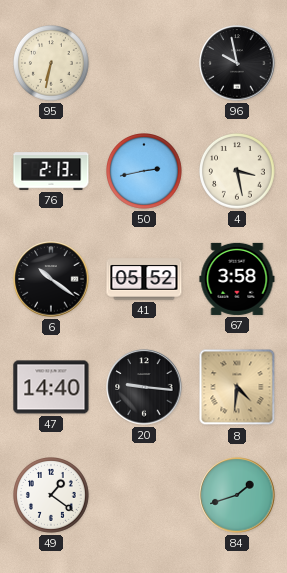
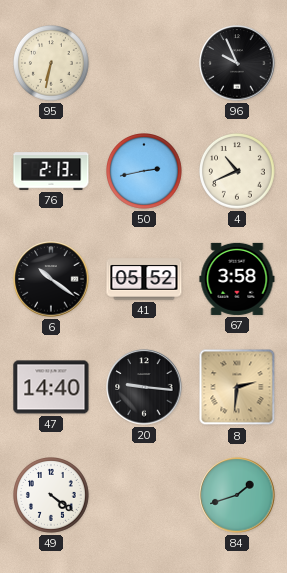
96: 9:58 -> 9:56 (237, 63)
4: 3:28 -> 10:41 (238, 172)
8: 4:31 -> 2:31 (237, 387)
49: 1:21 -> 4:21 (52, 496)
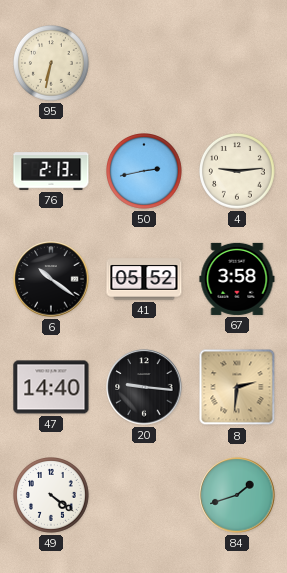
96: 9:56 -> none (237, 63)
4: 10:41 -> 9:14 (238, 172)
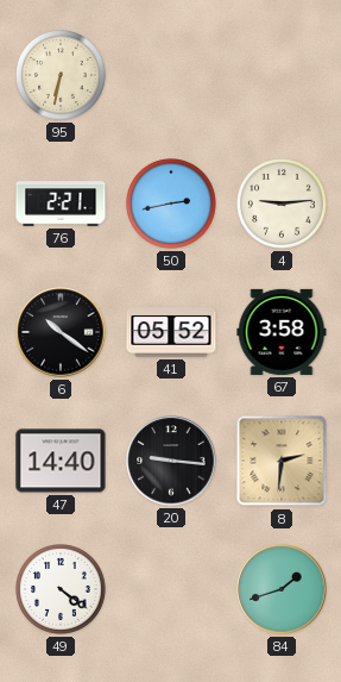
76: 2:13 -> 2:21 (61, 204)
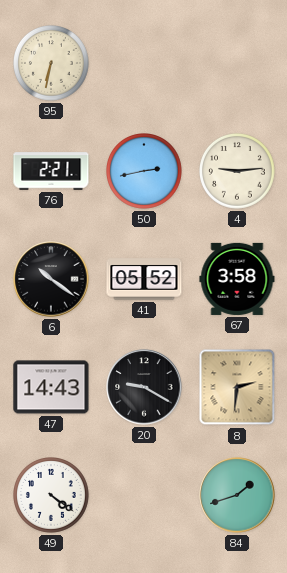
47: 14:40 -> 14:43 (51, 387)
20: 9:16 -> 9:20 (144, 387)
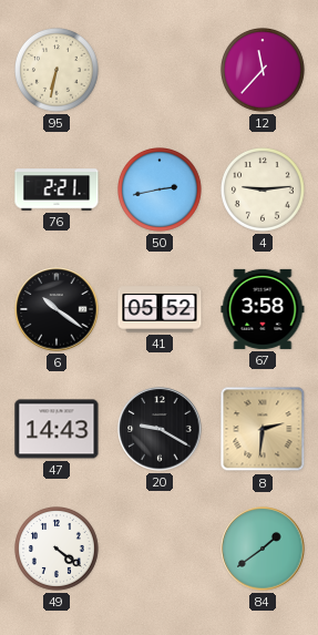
12: none -> 11:37 (264, 71)
84: 1:42 -> 1:39 (263, 549)
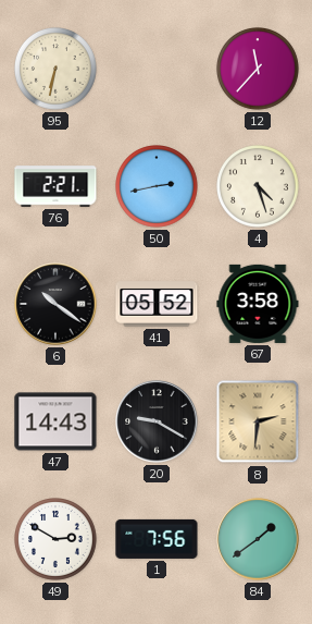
4: 9:14 -> 4:27 (259, 187)
49: 4:21 -> 2:50 (57, 540)
1: none -> 7:56 (157, 539)
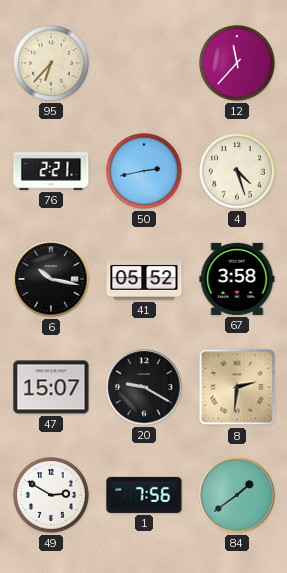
95: 6:32 -> 6:37 (52, 64)
6: 10:21 -> 10:17 (51, 279)
47: 14:43 -> 15:07 (51, 387)
